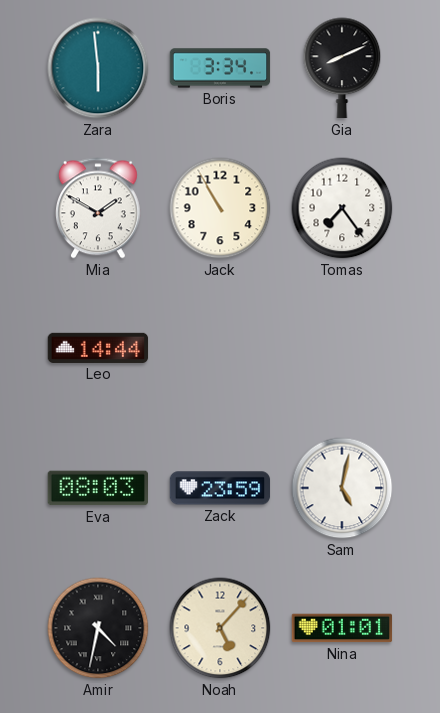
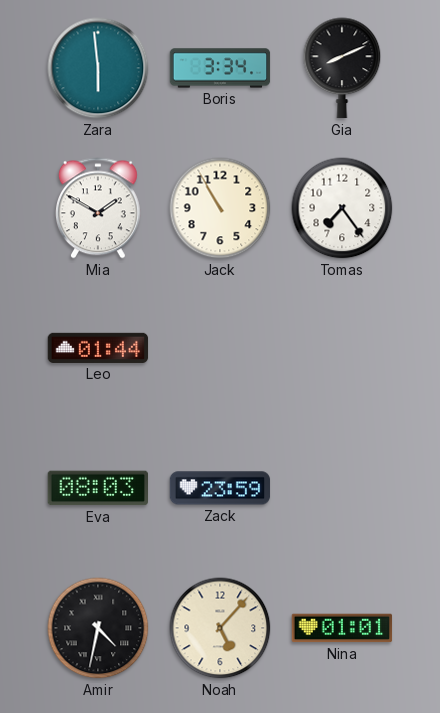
Leo: 14:44 -> 01:44 (98, 348)
Sam: 5:02 -> none (342, 488)
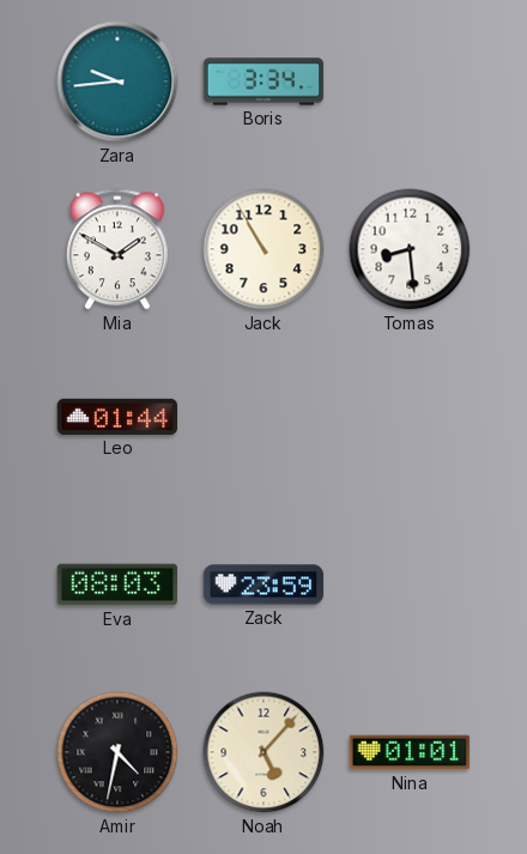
Zara: 5:59 -> 9:44 (117, 81)
Gia: 8:11 -> none (342, 68)
Tomas: 7:24 -> 8:29 (410, 249)
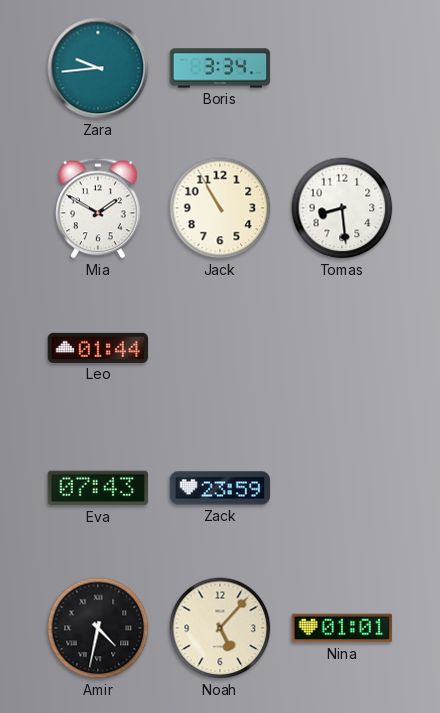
Eva: 08:03 -> 07:43 (98, 488)
